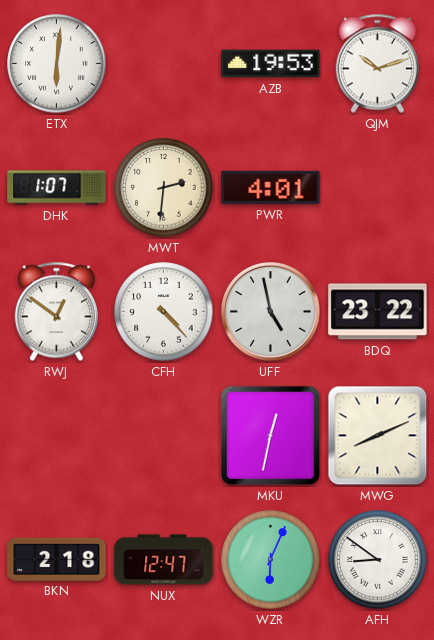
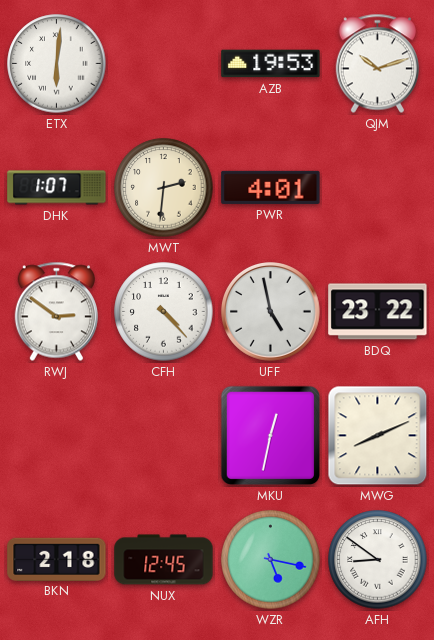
RWJ: 12:51 -> 2:51 (56, 312)
NUX: 12:47 -> 12:45 (164, 560)
WZR: 6:04 -> 5:17 (271, 560)
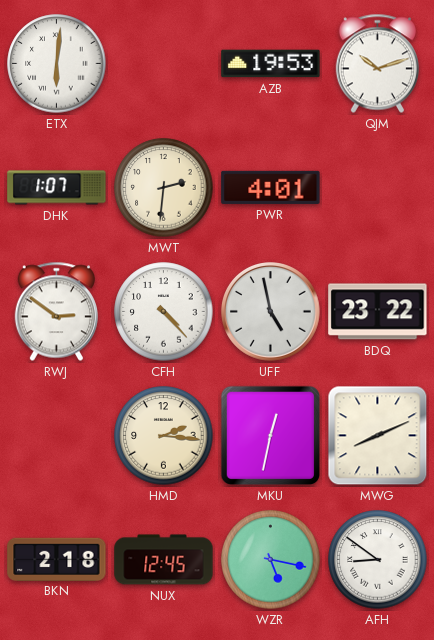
HMD: none -> 2:16 (164, 436)
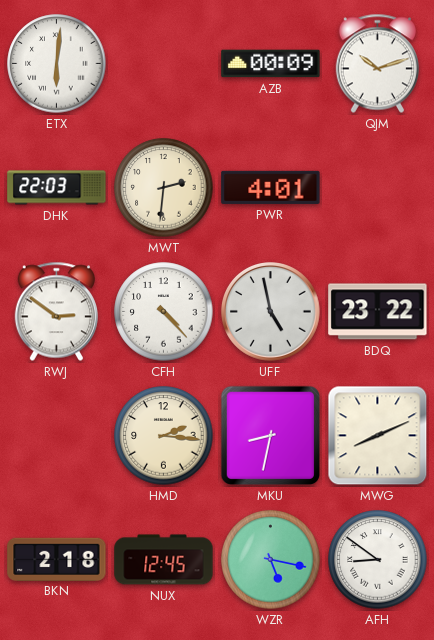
AZB: 19:53 -> 00:09 (271, 64)
DHK: 1:07 -> 22:03 (57, 188)
MKU: 12:32 -> 8:32 (270, 435)
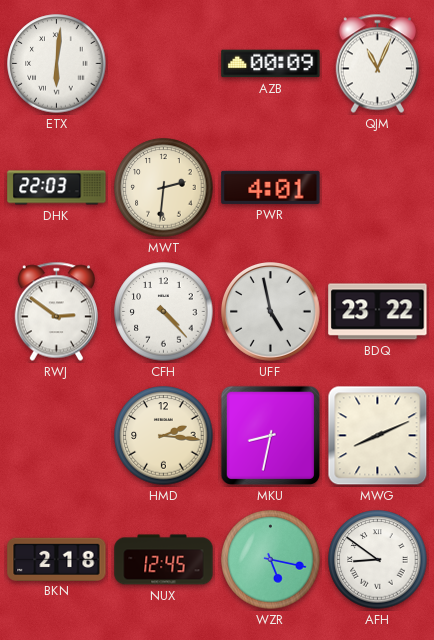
QJM: 10:12 -> 11:04 (377, 64)
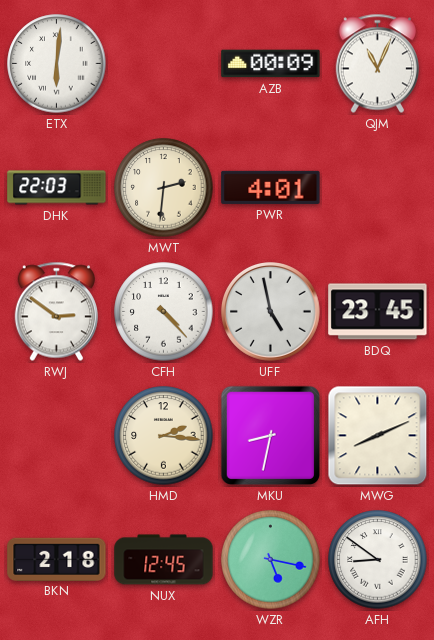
BDQ: 23:22 -> 23:45 (378, 312)
